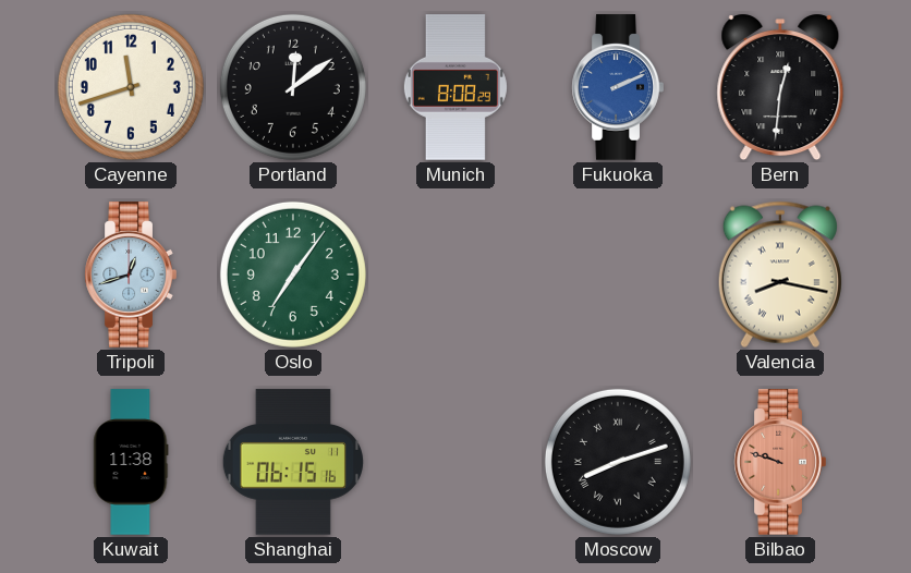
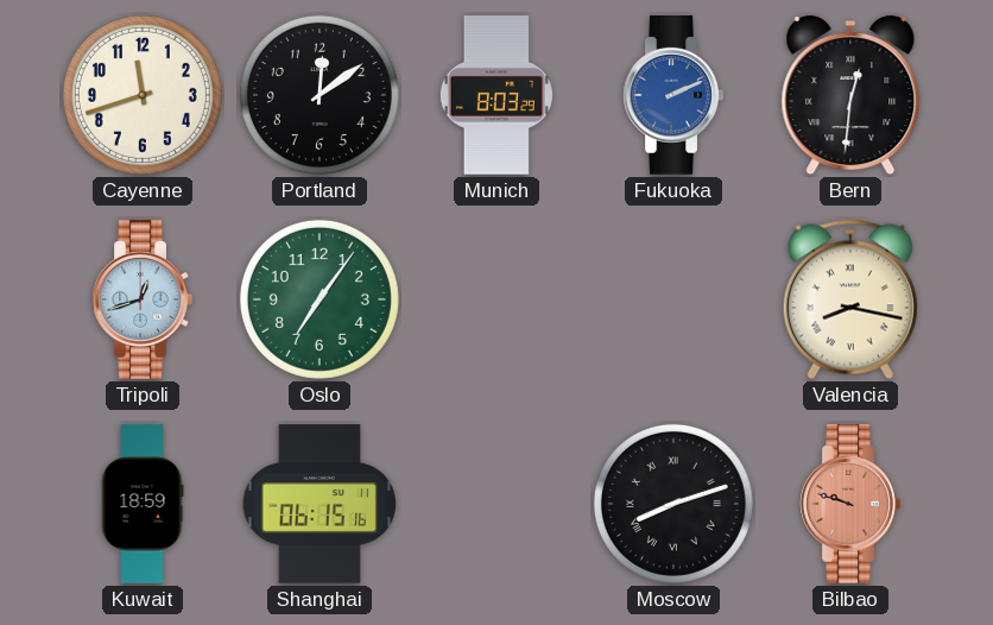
Munich: 8:08 -> 8:03 (496, 95)
Kuwait: 11:38 -> 18:59 (143, 504)
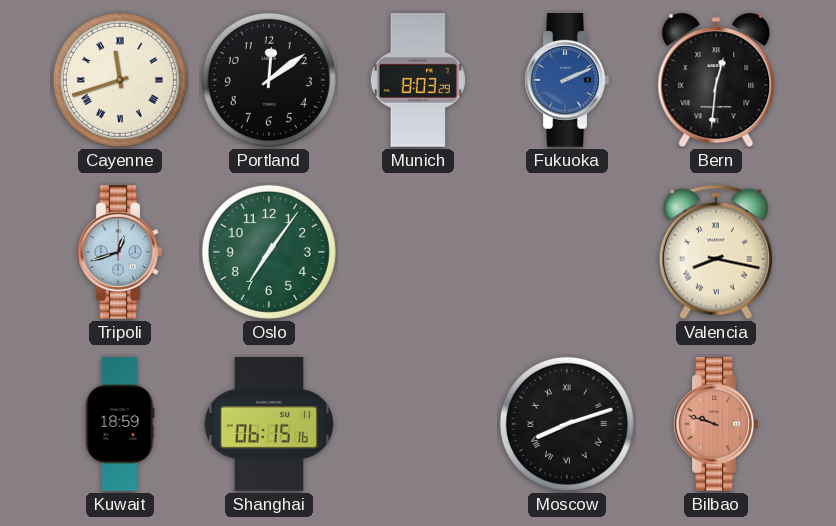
Cayenne numerals: Arabic -> Roman (120, 80)
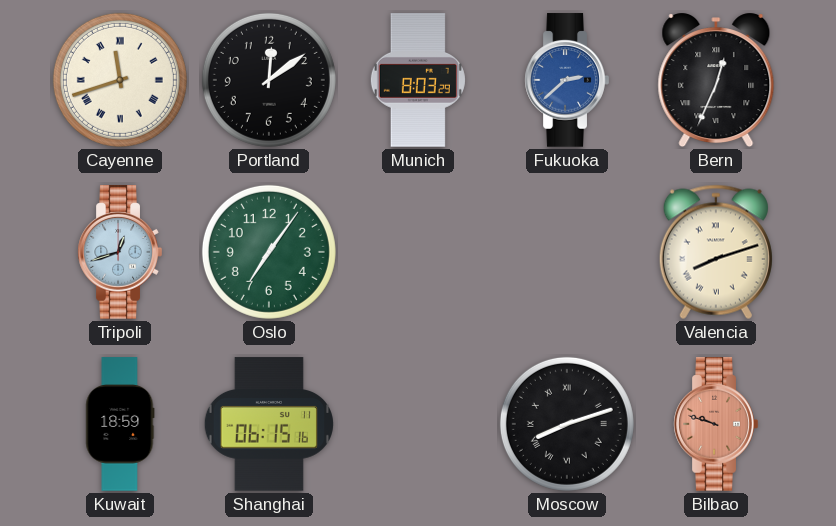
Fukuoka: 2:11 -> 2:38 (567, 80)
Bern: 12:31 -> 12:34 (716, 80)
Valencia: 8:17 -> 8:12 (716, 252)
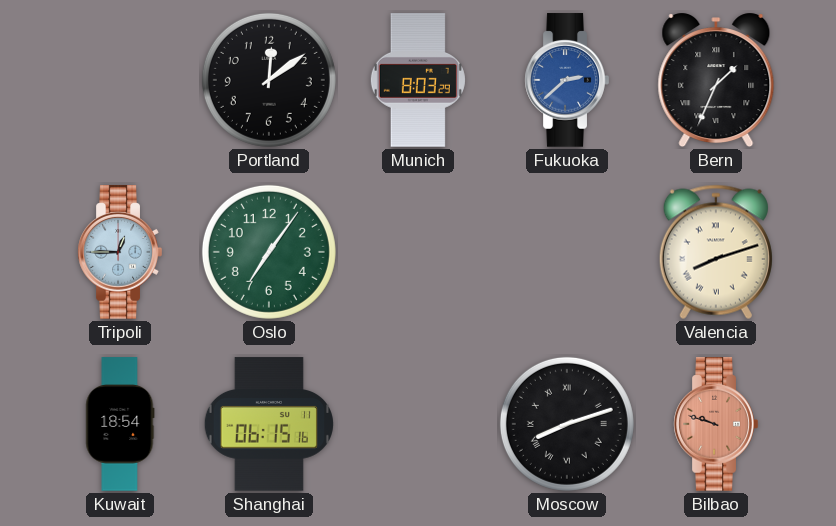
Cayenne: 11:42 -> none (120, 80)
Bern: 12:34 -> 1:34 (716, 80)
Tripoli: 12:42 -> 12:45 (120, 252)
Kuwait: 18:59 -> 18:54 (120, 424)
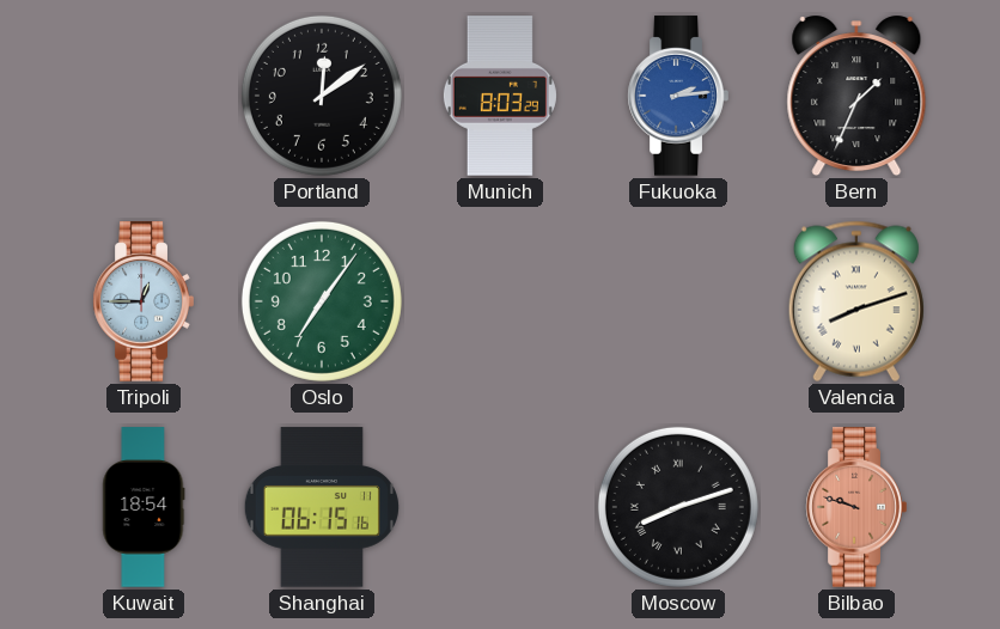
Fukuoka: 2:38 -> 2:14 (678, 96)
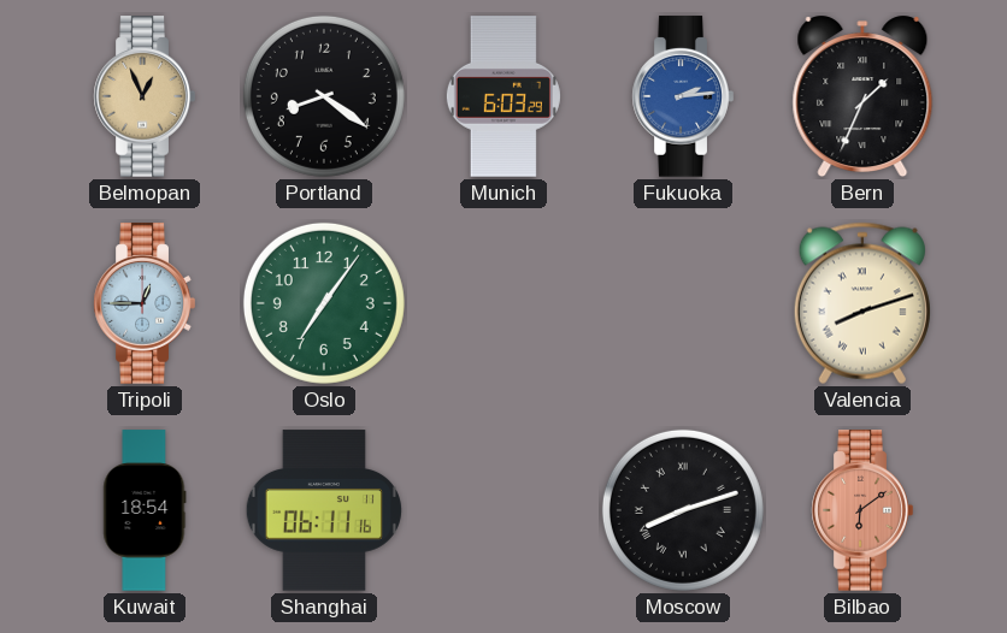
Belmopan: none -> 12:56 (145, 96)
Portland: 12:09 -> 8:21 (324, 96)
Munich: 8:03 -> 6:03 (503, 96)
Shanghai: 06:15 -> 06:11 (324, 510)
Bilbao: 9:48 -> 6:09 (862, 510)
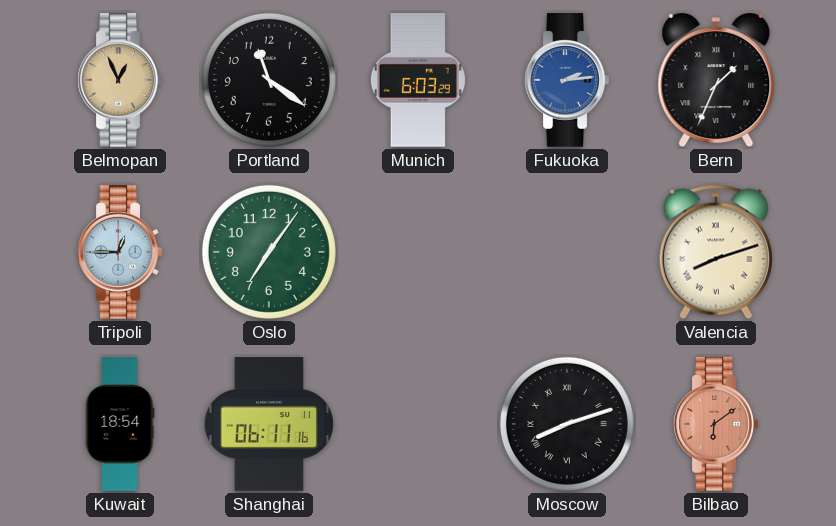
Portland: 8:21 -> 11:21 (269, 80)
